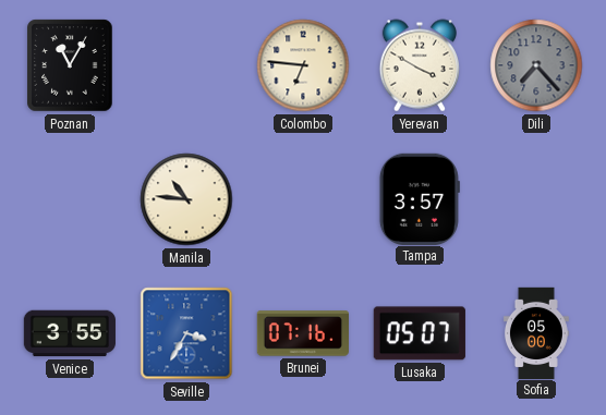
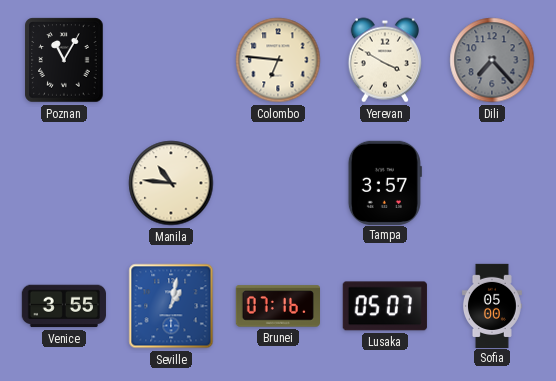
Seville: 3:35 -> 1:02 (171, 306)
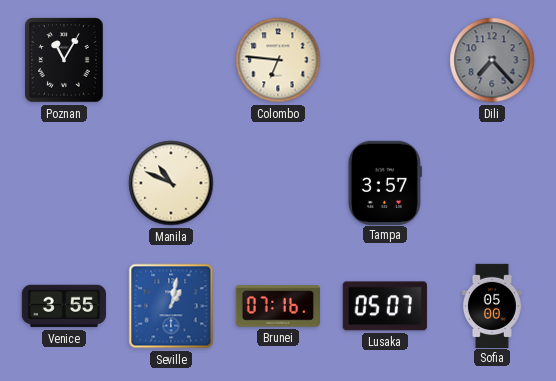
Yerevan: 3:50 -> none (385, 60)
Manila: 10:46 -> 10:49 (171, 183)
